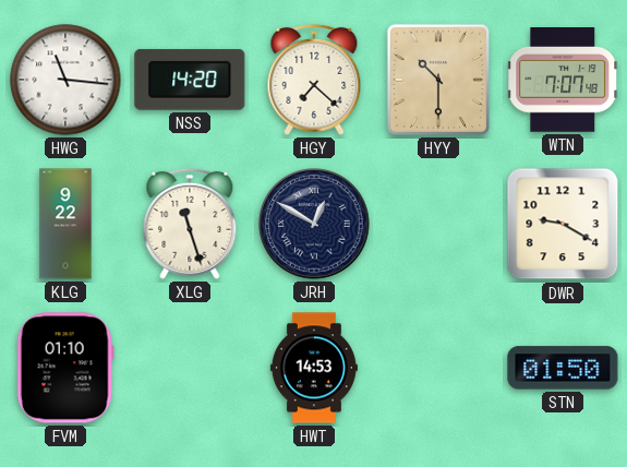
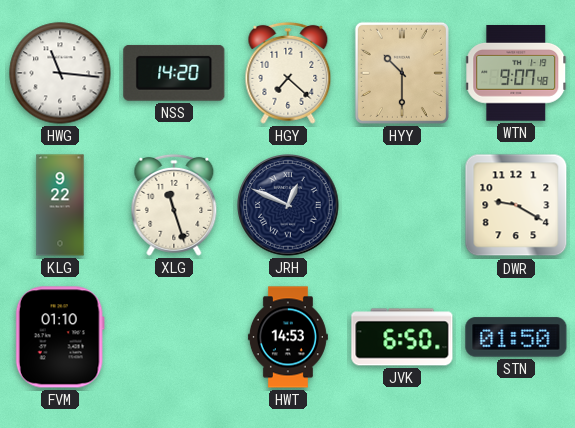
WTN: 7:07 -> 9:07 (517, 74)
JRH: 12:50 -> 12:49 (288, 205)
JVK: none -> 6:50 (402, 337)
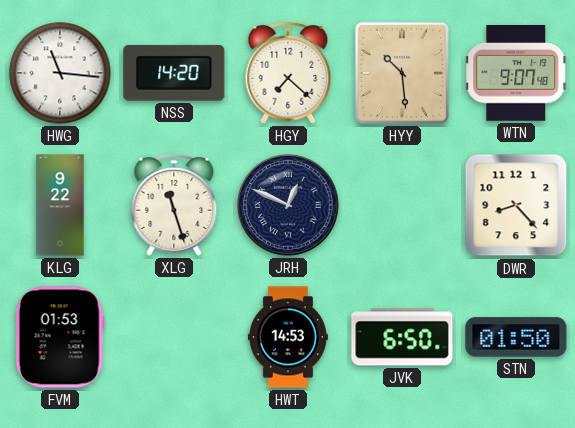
HYY: 10:30 -> 10:29 (402, 73)
DWR: 9:20 -> 8:23 (516, 205)
FVM: 01:10 -> 01:53 (60, 337)
